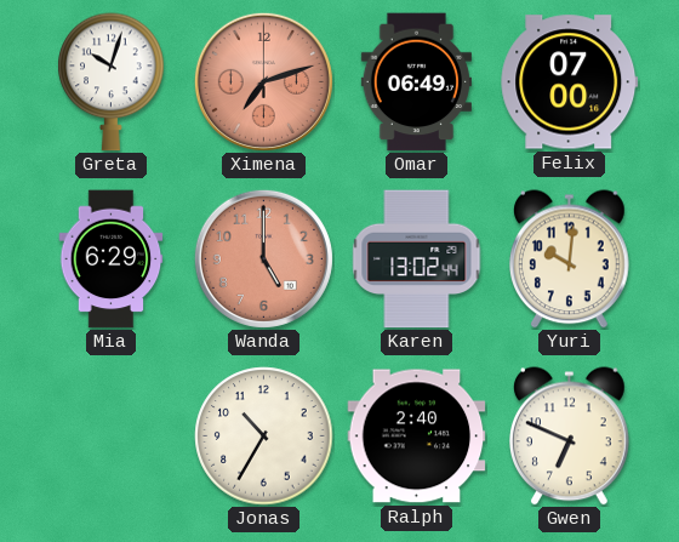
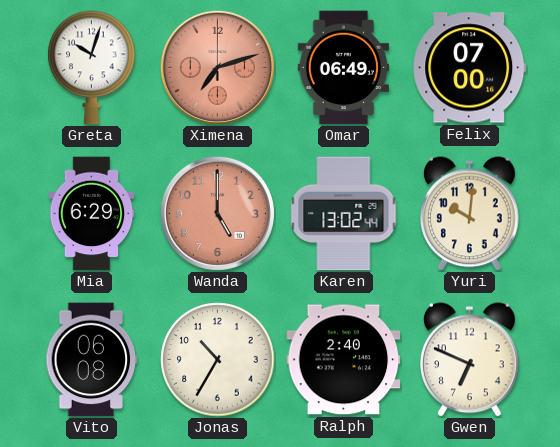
Vito: none -> 06:08 (92, 360)
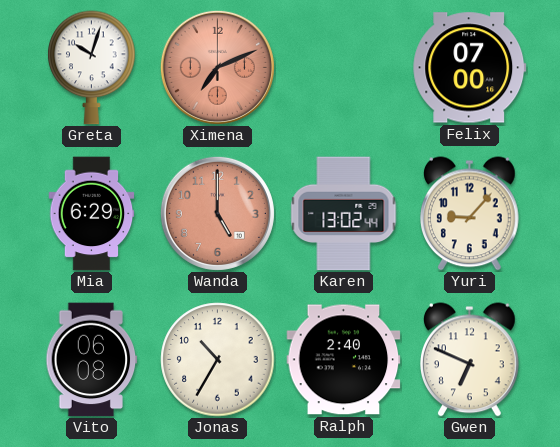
Ximena: 7:12 -> 7:11 (217, 67)
Omar: 06:49 -> none (343, 68)
Yuri: 10:01 -> 9:07 (470, 214)
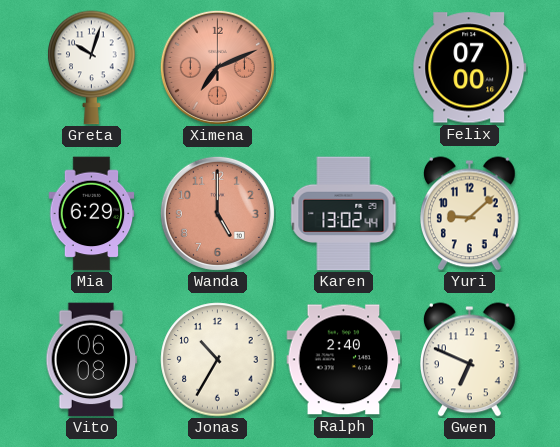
Yuri: 9:07 -> 9:08 (470, 214)
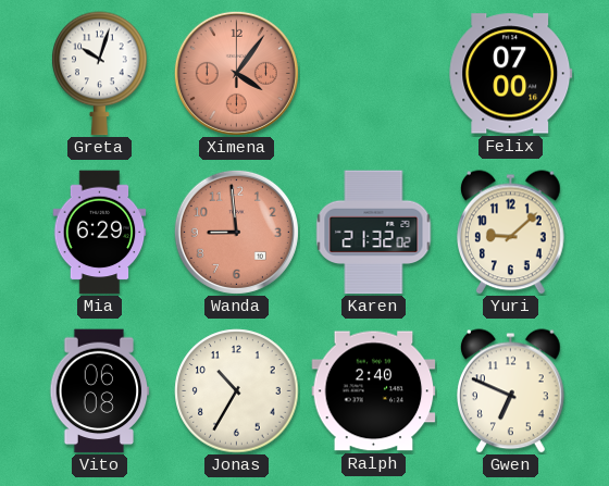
Ximena: 7:11 -> 4:06 (236, 73)
Wanda: 5:00 -> 8:59 (236, 232)
Karen: 13:02 -> 21:32 (374, 233)
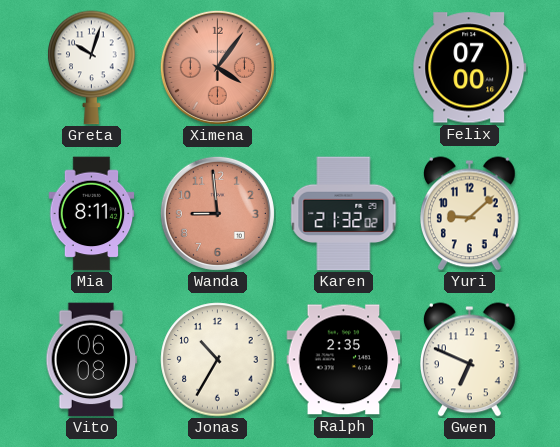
Mia: 6:29 -> 8:11 (92, 214)
Ralph: 2:40 -> 2:35 (344, 360)
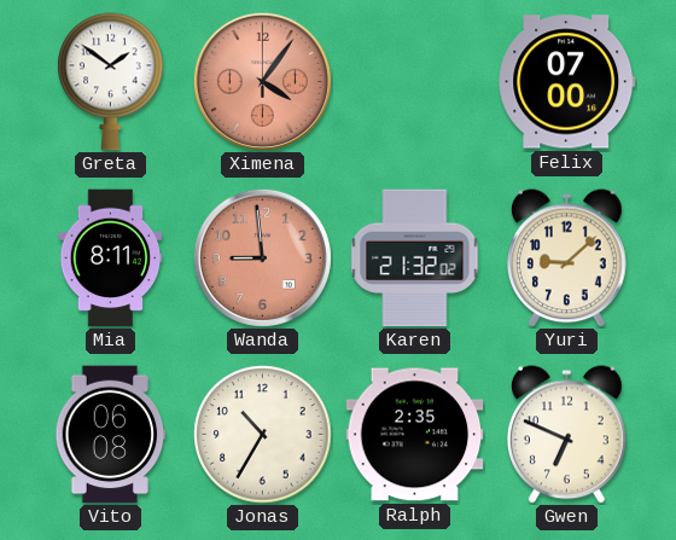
Greta: 10:03 -> 1:51 (111, 82)
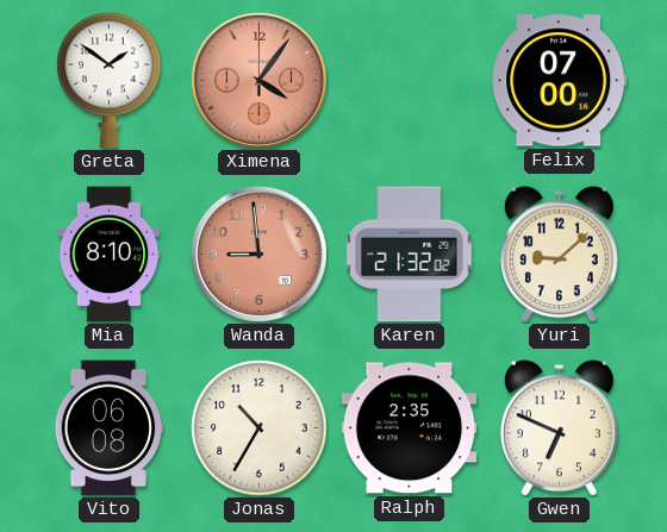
Mia: 8:11 -> 8:10 (110, 255)
